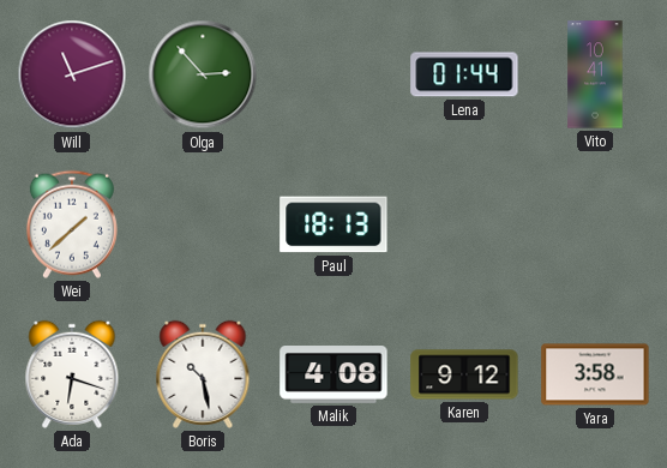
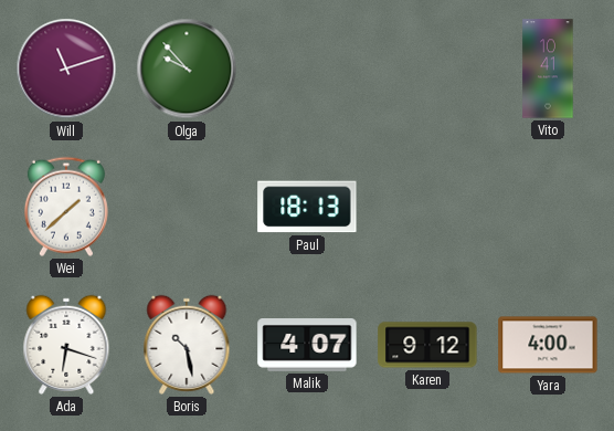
Olga: 2:53 -> 9:53 (187, 69)
Lena: 01:44 -> none (464, 74)
Malik: 4:08 -> 4:07 (307, 346)
Yara: 3:58 -> 4:00 (548, 345)
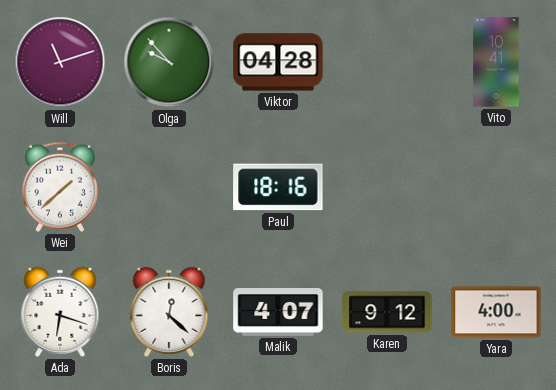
Viktor: none -> 04:28 (278, 62)
Paul: 18:13 -> 18:16 (278, 187)
Boris: 10:28 -> 12:22 (169, 312)
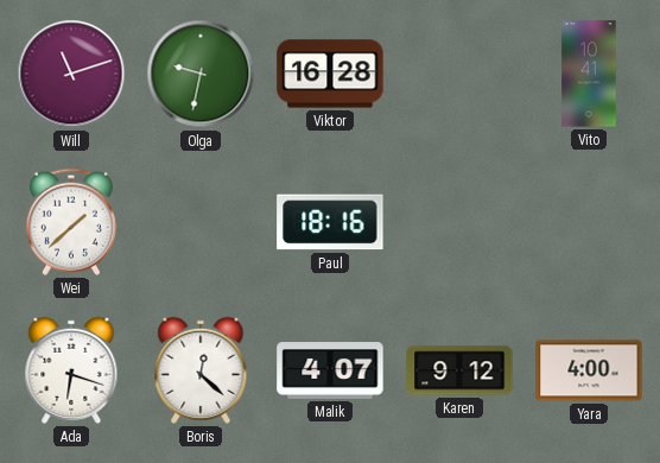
Olga: 9:53 -> 9:32 (201, 74)
Viktor: 04:28 -> 16:28 (330, 74)
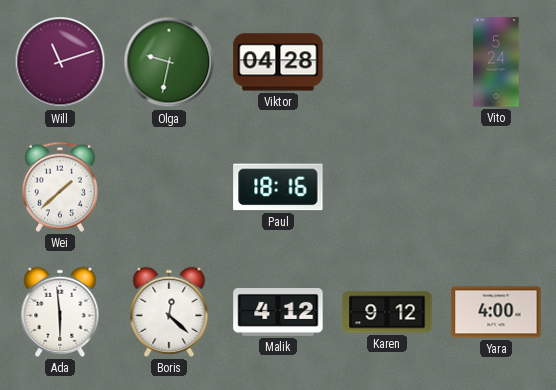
Viktor: 16:28 -> 04:28 (278, 62)
Vito: 10:41 -> 5:24 (496, 62)
Ada: 6:18 -> 5:59 (60, 312)
Malik: 4:07 -> 4:12 (278, 313)
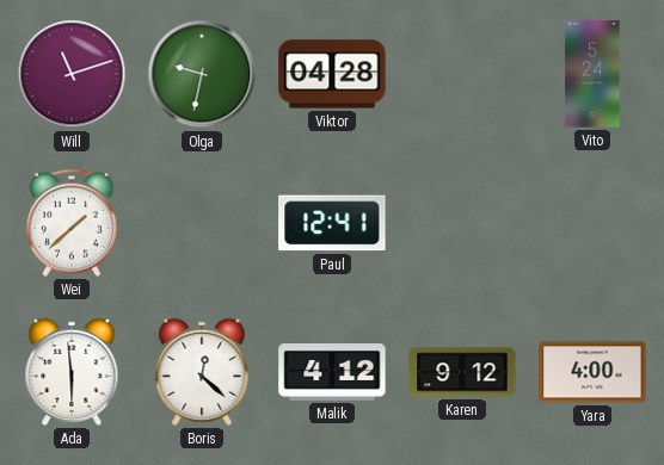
Paul: 18:16 -> 12:41 (332, 223)
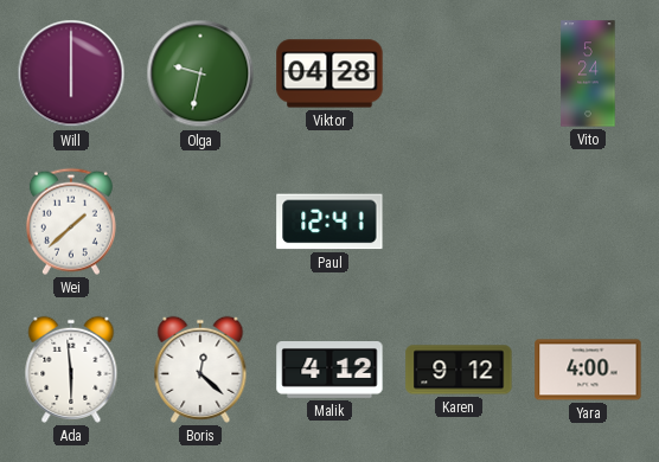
Will: 11:12 -> 6:00 (71, 73)
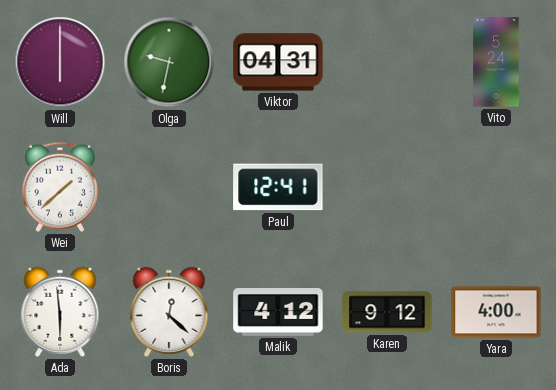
Viktor: 04:28 -> 04:31 (278, 62)
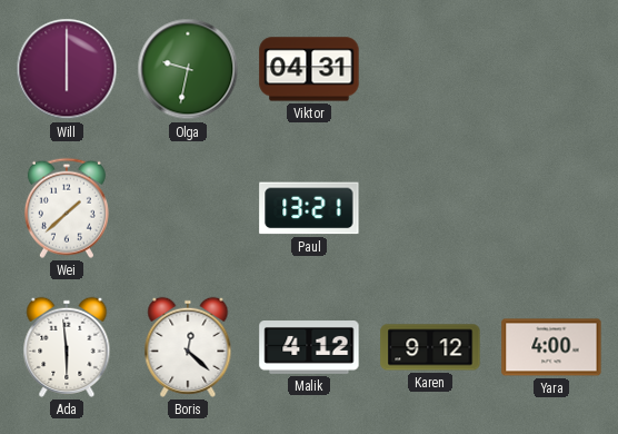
Vito: 5:24 -> none (496, 62)
Paul: 12:41 -> 13:21 (309, 208)
